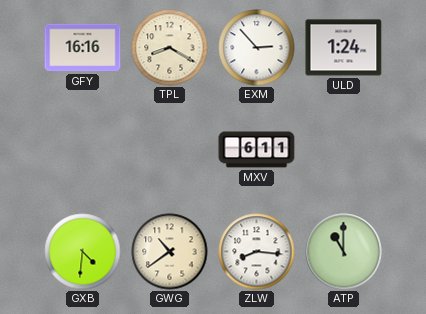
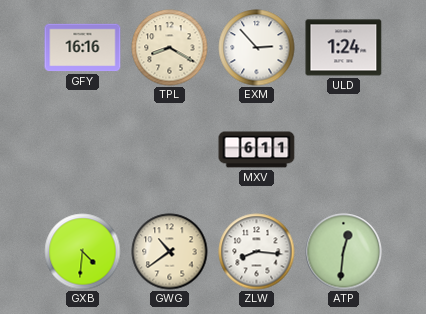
ATP: 11:00 -> 12:31 (344, 252)
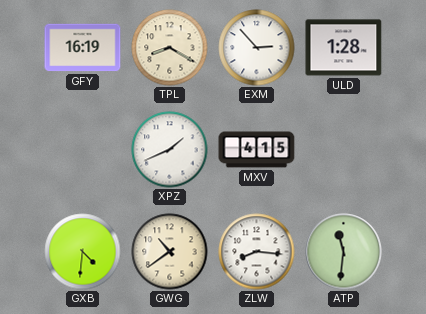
GFY: 16:16 -> 16:19 (83, 48)
ULD: 1:24 -> 1:28 (344, 48)
XPZ: none -> 1:41 (170, 150)
MXV: 6:11 -> 4:15 (257, 150)
ATP: 12:31 -> 11:31 (344, 252)
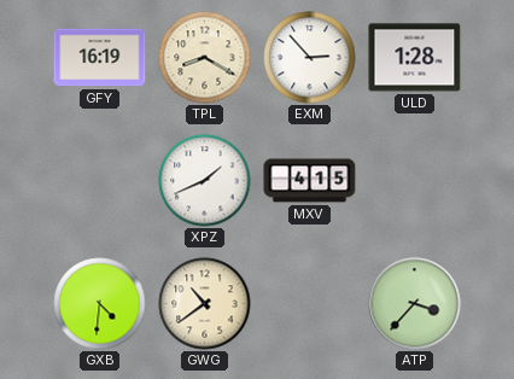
ZLW: 8:16 -> none (257, 252)
ATP: 11:31 -> 3:37 (415, 304)
